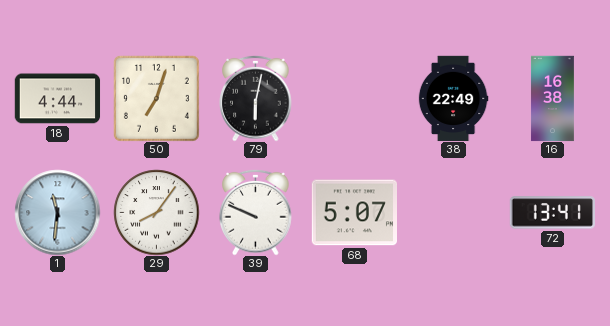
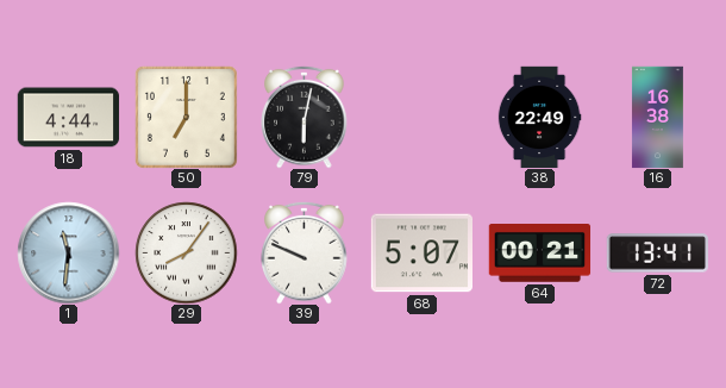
50: 7:03 -> 7:00 (186, 117)
64: none -> 00:21 (539, 254)
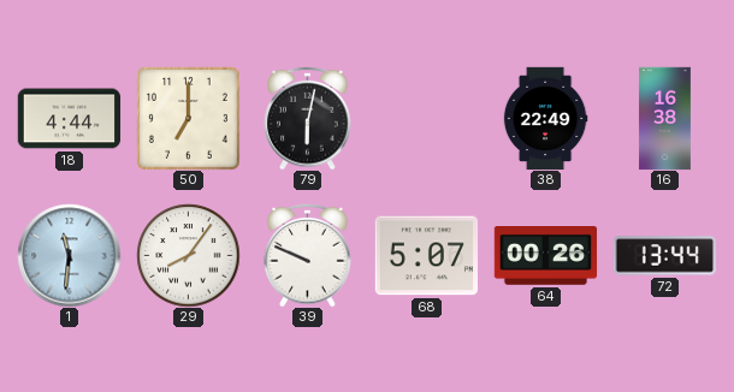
64: 00:21 -> 00:26 (545, 256)
72: 13:41 -> 13:44 (664, 256)
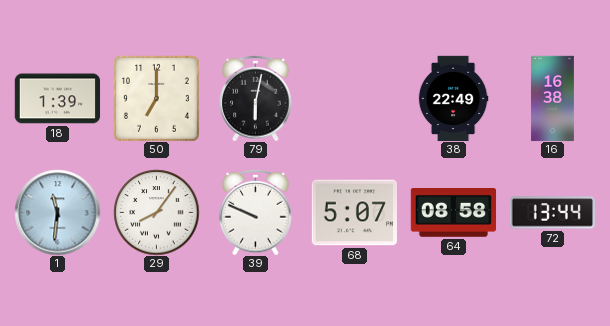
18: 4:44 -> 1:39 (57, 99)
64: 00:26 -> 08:58 (453, 213)
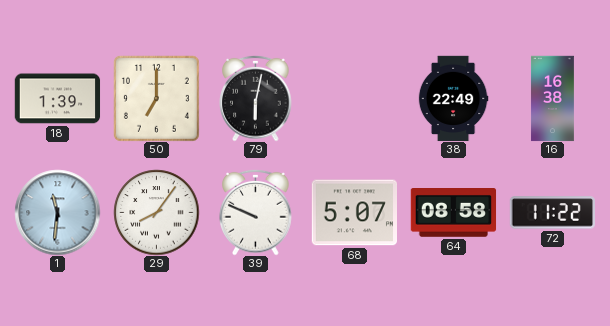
72: 13:44 -> 11:22 (552, 213)
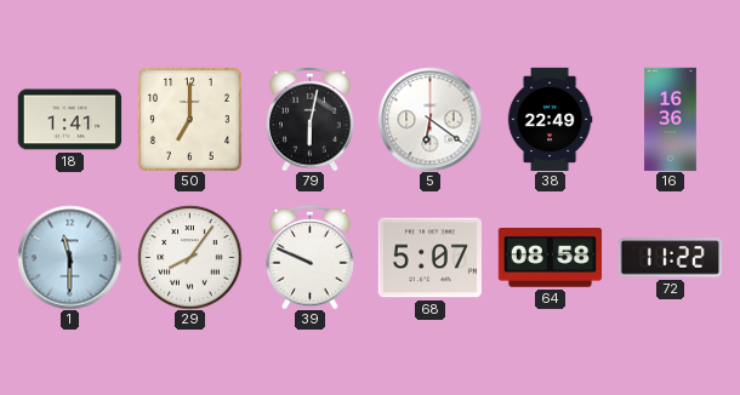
18: 1:39 -> 1:41 (69, 120)
5: none -> 6:21 (429, 119)
16: 16:38 -> 16:36 (670, 119)
1: 11:31 -> 11:30 (69, 257)
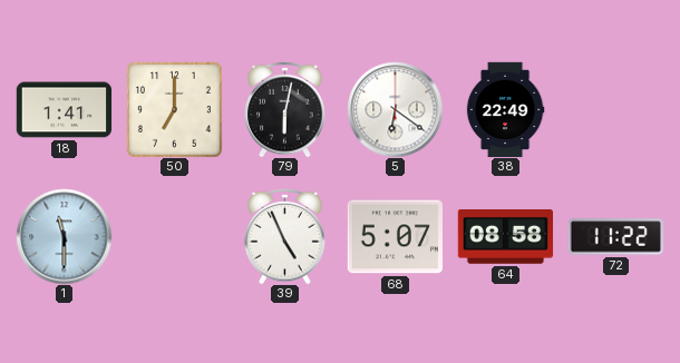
16: 16:36 -> none (670, 119)
29: 8:06 -> none (189, 257)
39: 9:49 -> 4:56 (285, 236)
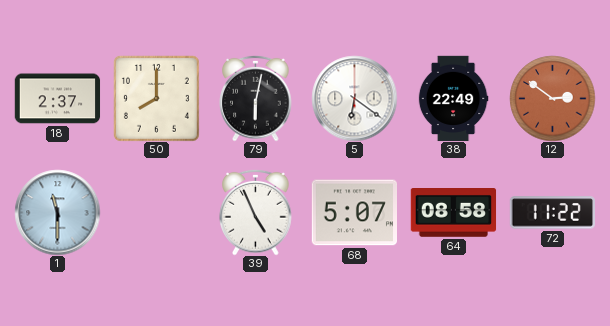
18: 1:41 -> 2:37 (57, 99)
50: 7:00 -> 8:00 (156, 98)
12: none -> 2:51 (552, 98)
